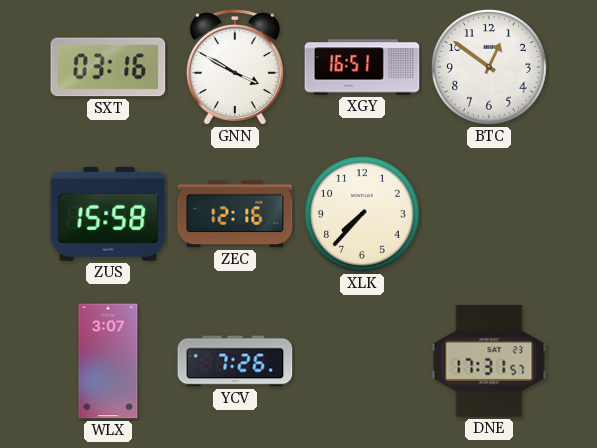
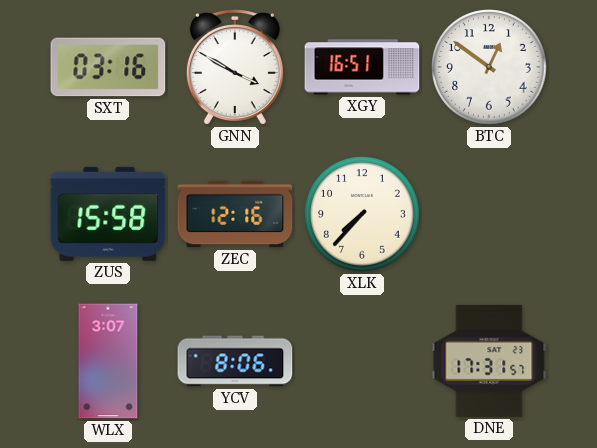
YCV: 7:26 -> 8:06 (235, 361)
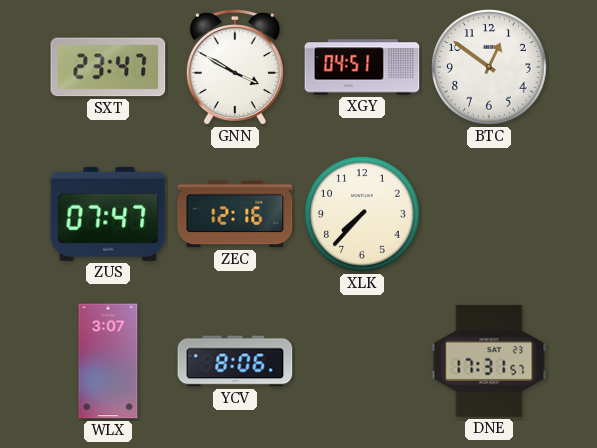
SXT: 03:16 -> 23:47 (108, 67)
XGY: 16:51 -> 04:51 (362, 67)
ZUS: 15:58 -> 07:47 (108, 214)
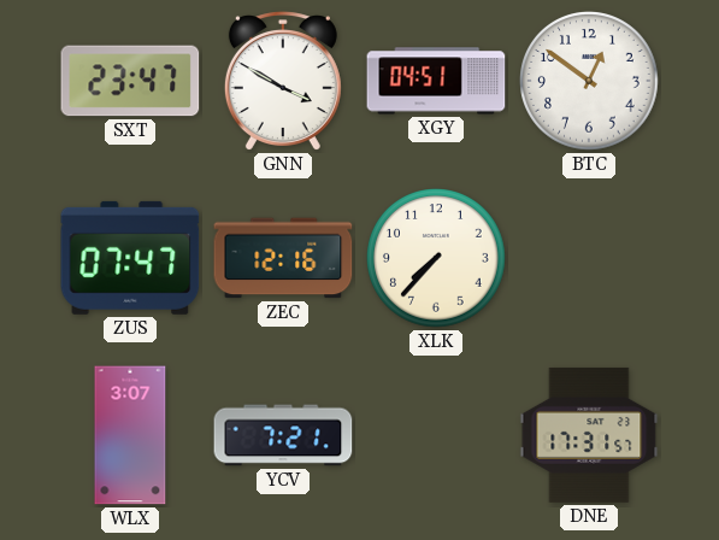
YCV: 8:06 -> 7:21 (283, 435)
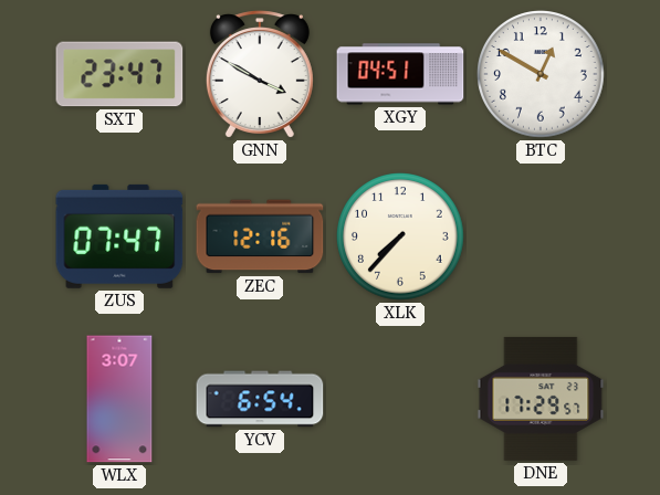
BTC: 12:51 -> 12:50 (542, 75)
YCV: 7:21 -> 6:54 (260, 399)
DNE: 17:31 -> 17:29 (541, 399)
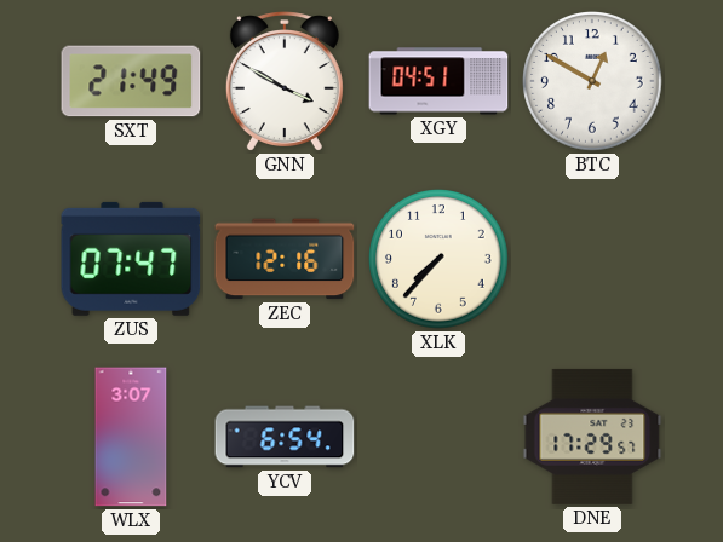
SXT: 23:47 -> 21:49 (131, 81)
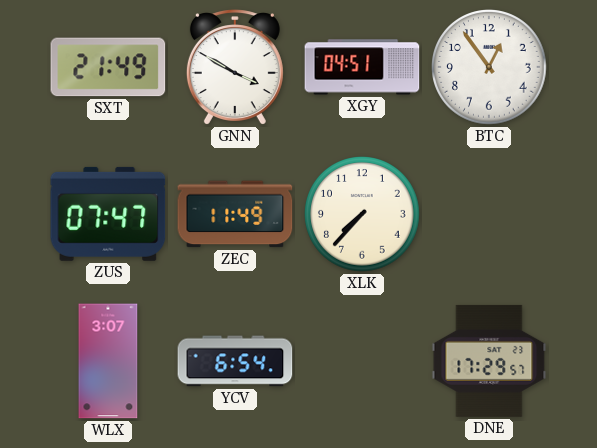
BTC: 12:50 -> 12:54 (490, 68)
ZEC: 12:16 -> 11:49 (235, 214)
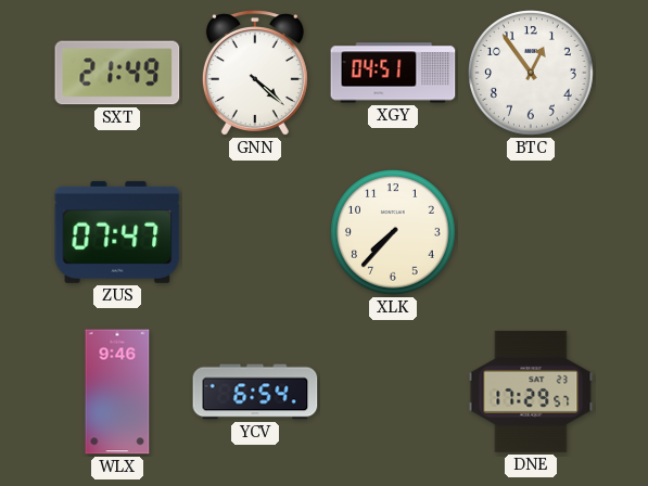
GNN: 3:50 -> 4:22 (255, 73)
ZEC: 11:49 -> none (235, 214)
WLX: 3:07 -> 9:46 (117, 392)
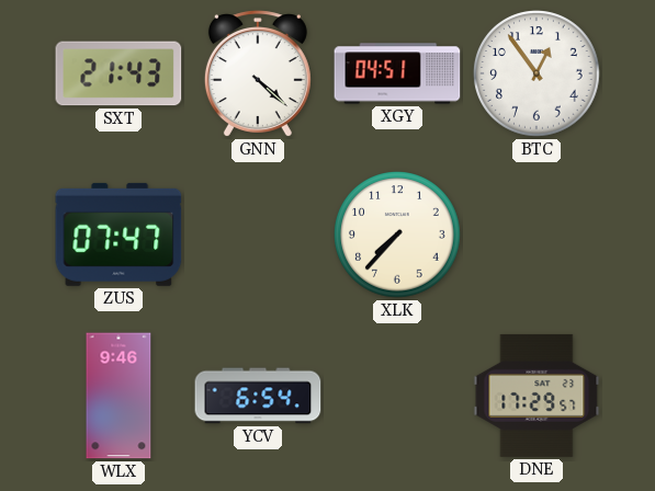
SXT: 21:49 -> 21:43 (118, 73)
